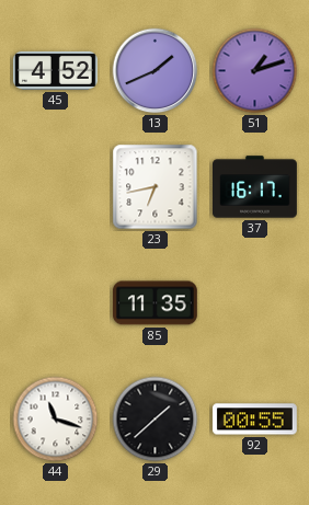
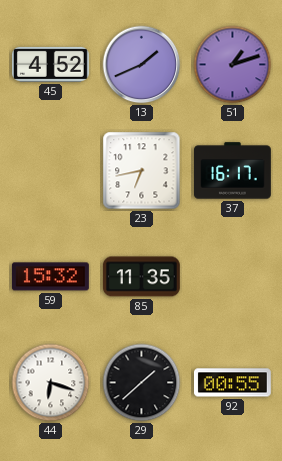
59: none -> 15:32 (50, 277)
44: 11:18 -> 6:18 (51, 383)
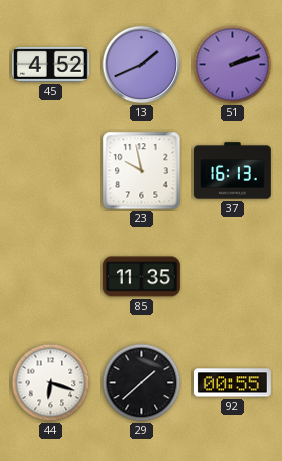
51: 1:12 -> 2:12 (233, 65)
23: 6:43 -> 9:58 (142, 171)
37: 16:17 -> 16:13 (233, 171)
59: 15:32 -> none (50, 277)
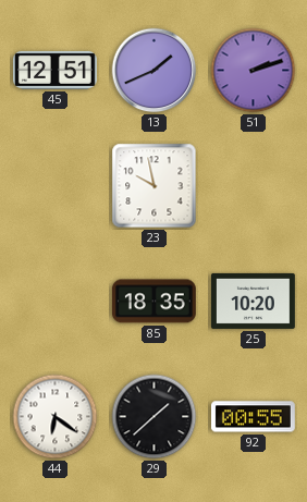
45: 4:52 -> 12:51 (54, 70)
37: 16:13 -> none (233, 171)
85: 11:35 -> 18:35 (153, 302)
25: none -> 10:20 (254, 301)
44: 6:18 -> 6:21 (56, 417)
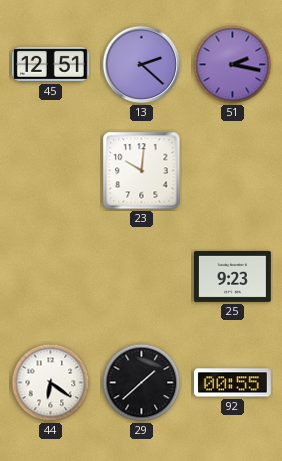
13: 1:41 -> 2:22 (142, 65)
51: 2:12 -> 2:17 (233, 65)
23: 9:58 -> 10:01 (142, 171)
85: 18:35 -> none (153, 302)
25: 10:20 -> 9:23 (233, 276)
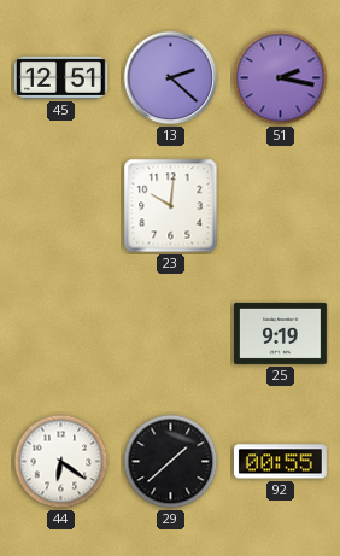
25: 9:23 -> 9:19 (281, 333)
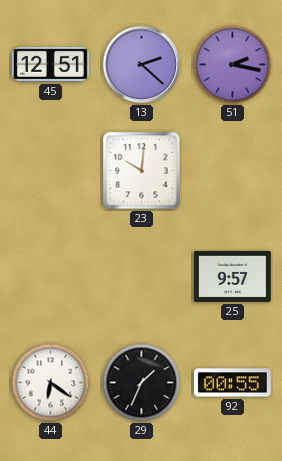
25: 9:19 -> 9:57 (233, 276)
29: 1:38 -> 1:34 (142, 383)
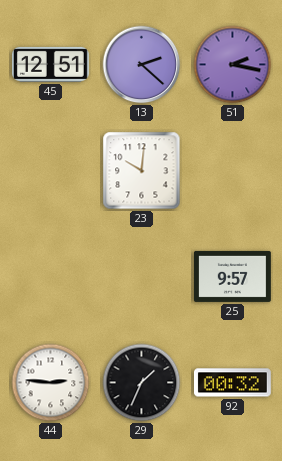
44: 6:21 -> 2:46 (51, 383)
92: 00:55 -> 00:32 (232, 383)
